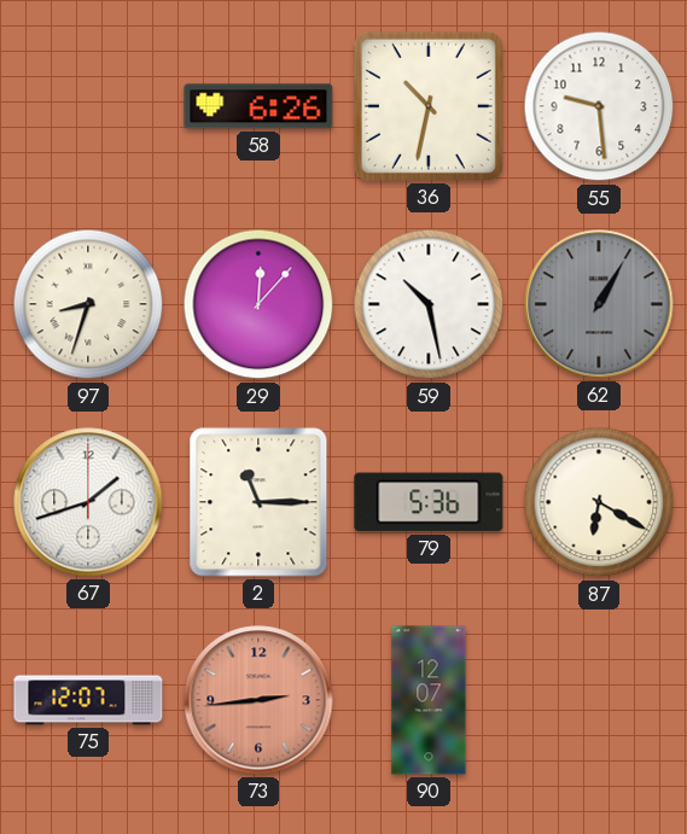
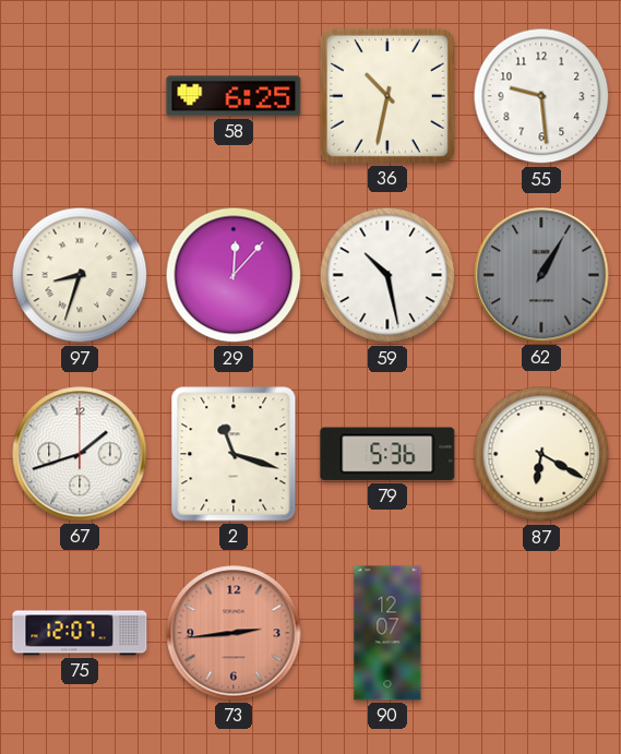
58: 6:26 -> 6:25 (234, 96)
2: 11:15 -> 11:18 (234, 454)
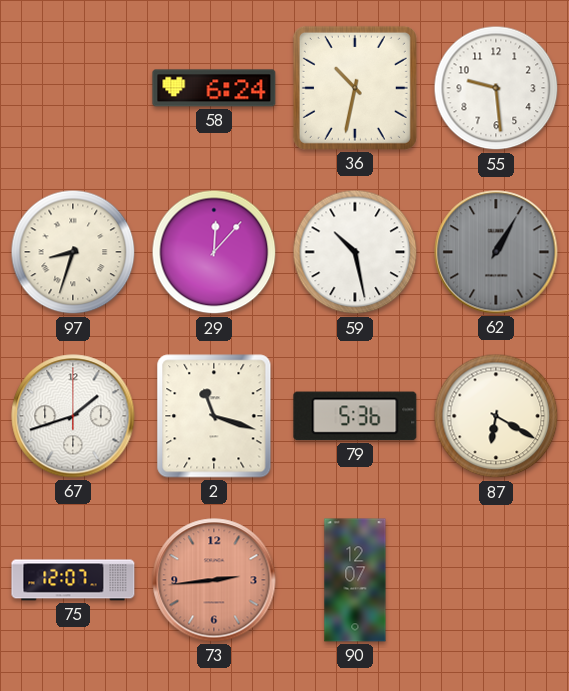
58: 6:25 -> 6:24 (214, 88)
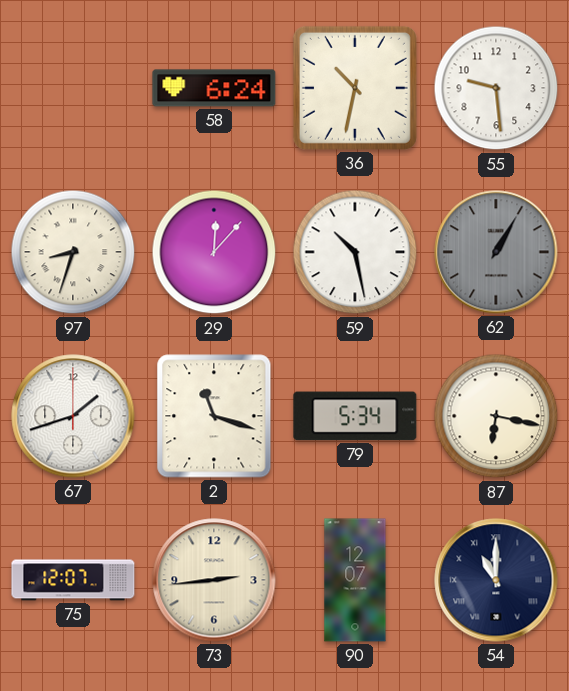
79: 5:36 -> 5:34 (355, 416)
87: 6:20 -> 6:17 (496, 416)
73 dial: salmon -> cream (214, 580)
54: none -> 11:00 (496, 580)
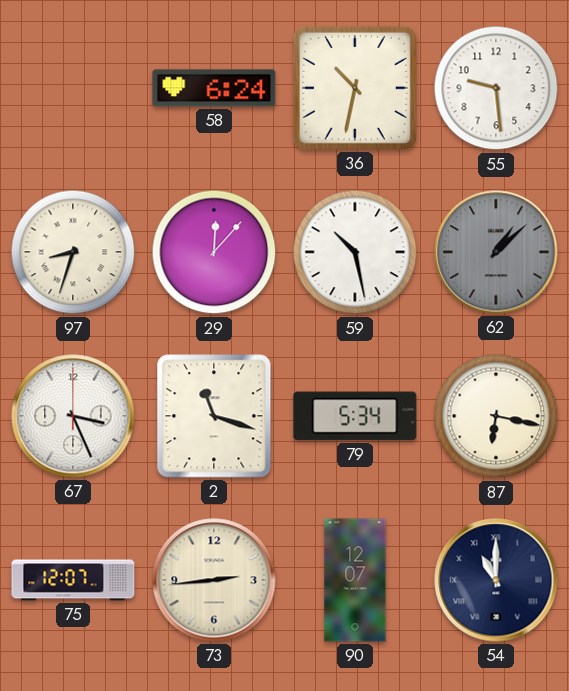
62: 1:05 -> 1:08 (496, 252)
67: 1:42 -> 3:26 (73, 416)
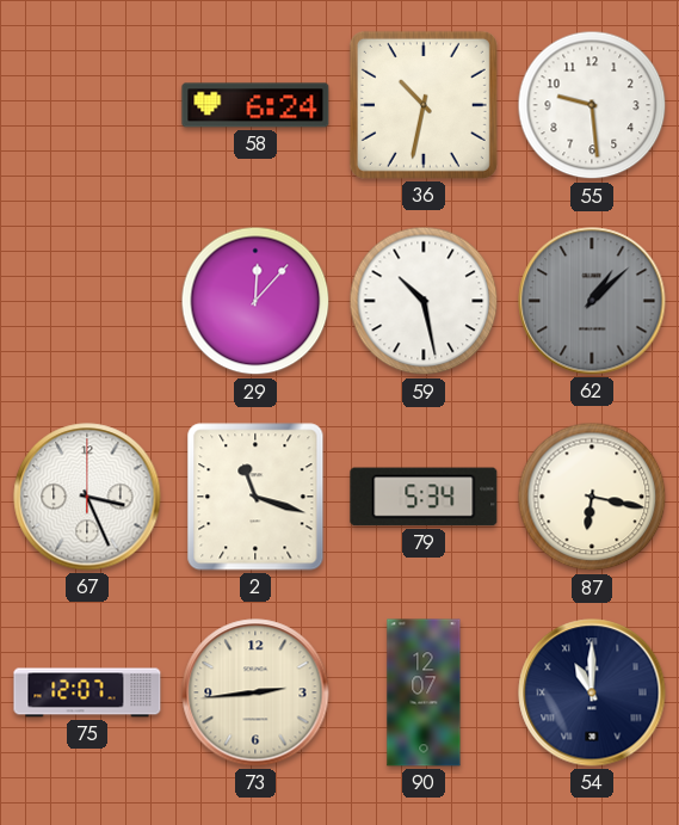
97: 8:33 -> none (73, 252)
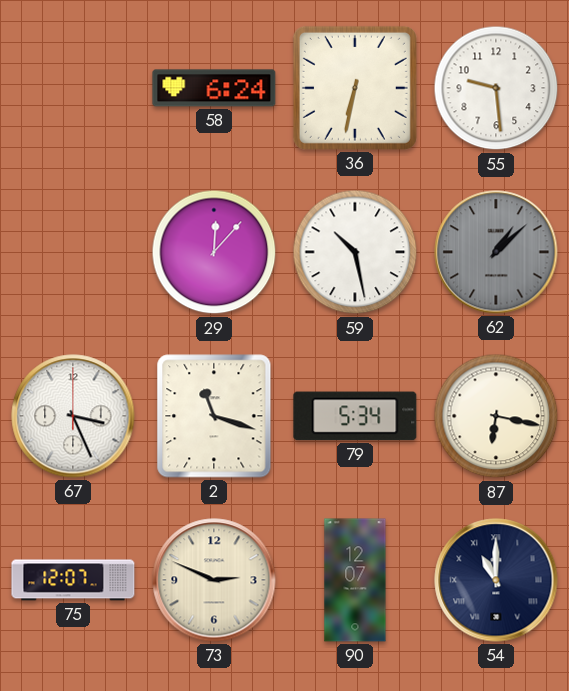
36: 10:32 -> 6:32 (355, 88)
73: 2:44 -> 2:49 (214, 580)
